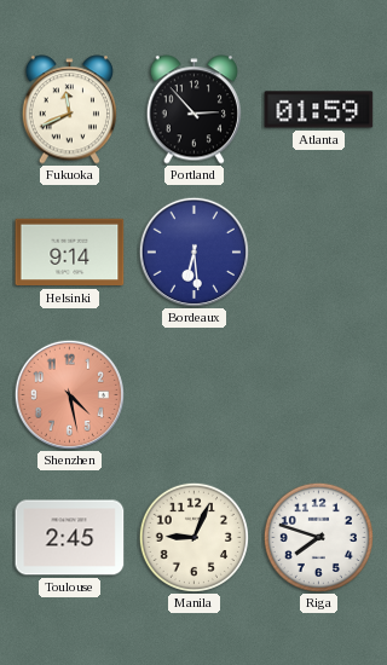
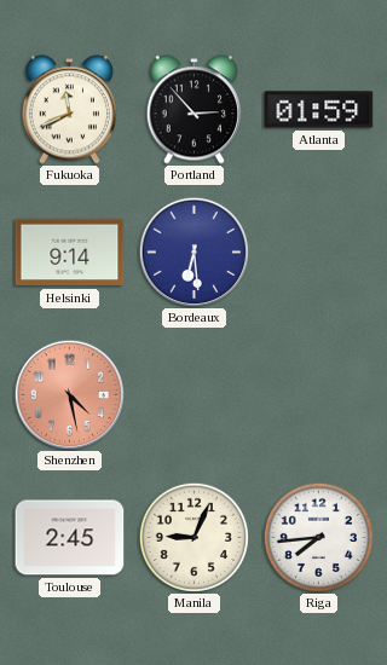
Riga: 7:48 -> 7:44 (318, 537)
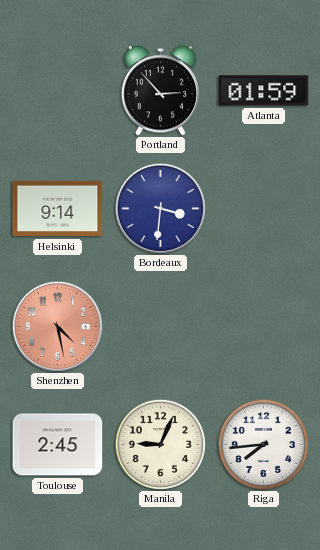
Fukuoka: 11:41 -> none (69, 110)
Bordeaux: 6:29 -> 3:31 (160, 208)
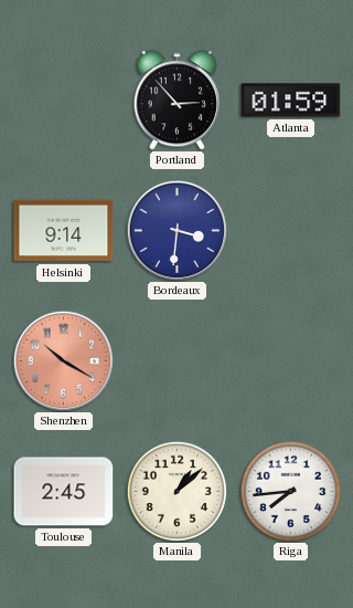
Shenzhen: 4:28 -> 10:20 (63, 360)
Manila: 9:04 -> 1:08 (176, 491)
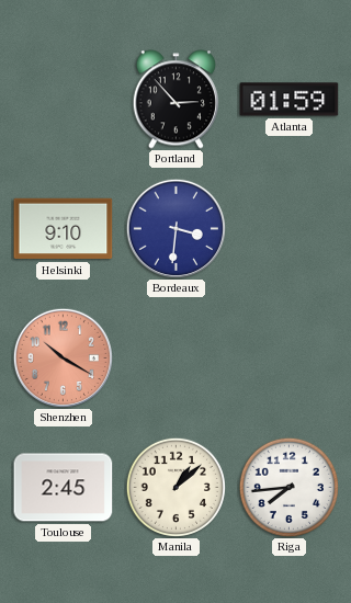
Helsinki: 9:14 -> 9:10 (64, 229)
